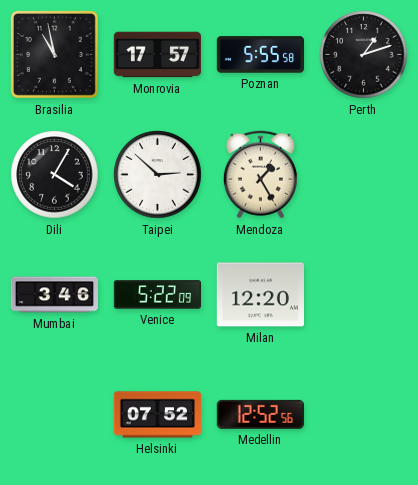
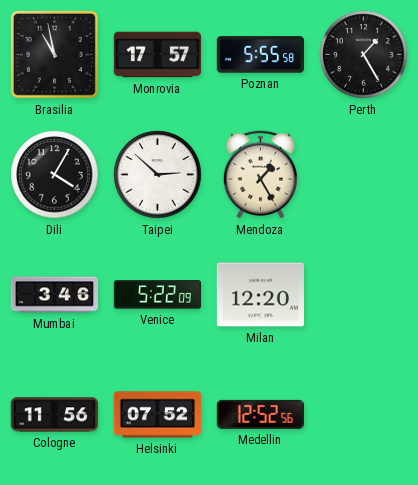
Perth: 1:12 -> 1:25 (364, 55)
Cologne: none -> 11:56 (54, 415)
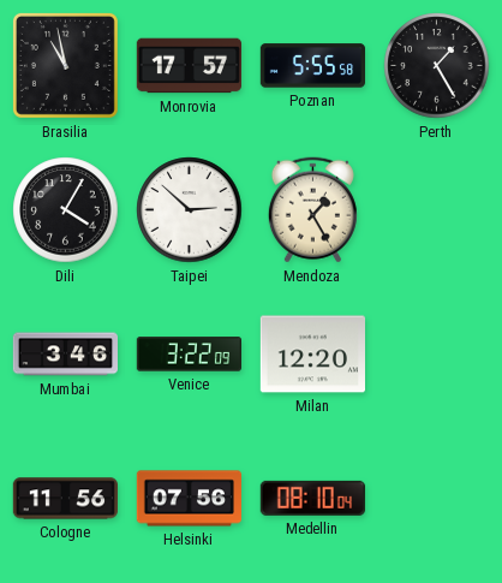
Venice: 5:22 -> 3:22 (189, 355)
Helsinki: 07:52 -> 07:56 (189, 499)
Medellin: 12:52 -> 08:10 (312, 498)
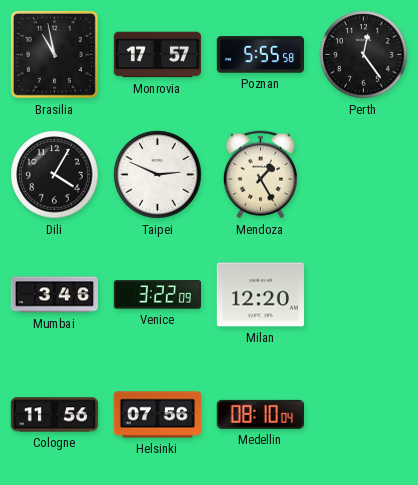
Perth: 1:25 -> 12:24 (364, 55)
Taipei: 2:52 -> 2:49 (158, 175)
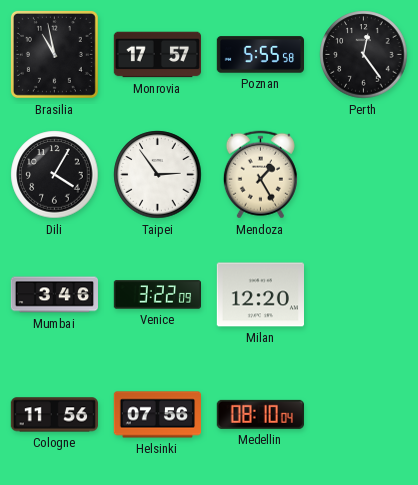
Taipei: 2:49 -> 2:54 (158, 175)
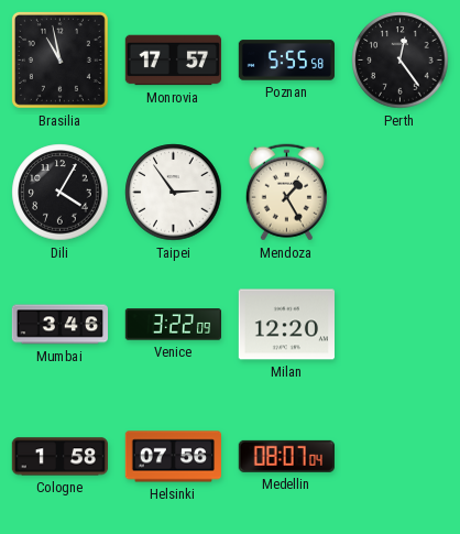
Cologne: 11:56 -> 1:58 (59, 457)
Medellin: 08:10 -> 08:07 (286, 456)
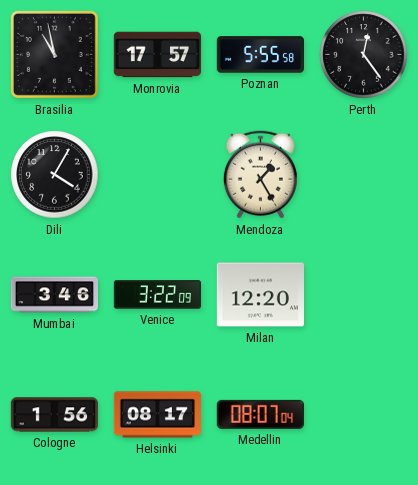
Taipei: 2:54 -> none (174, 193)
Cologne: 1:58 -> 1:56 (54, 415)
Helsinki: 07:56 -> 08:17 (157, 415)
